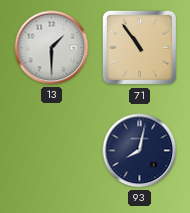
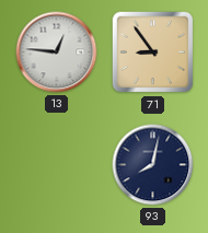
13: 1:30 -> 12:46 (57, 53)
71: 10:54 -> 8:54 (153, 53)
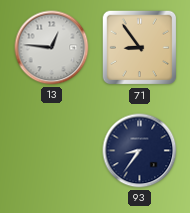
93: 8:02 -> 8:36 (140, 151)
